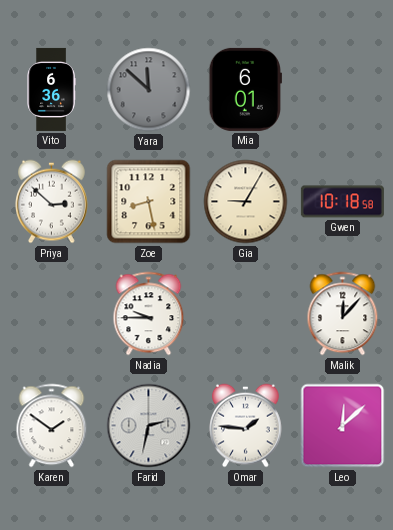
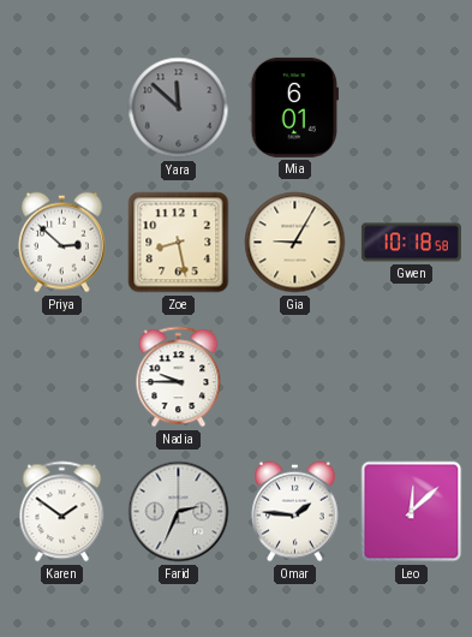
Vito: 6:36 -> none (51, 89)
Malik: 12:07 -> none (343, 314)
Farid: 2:32 -> 2:34 (179, 512)
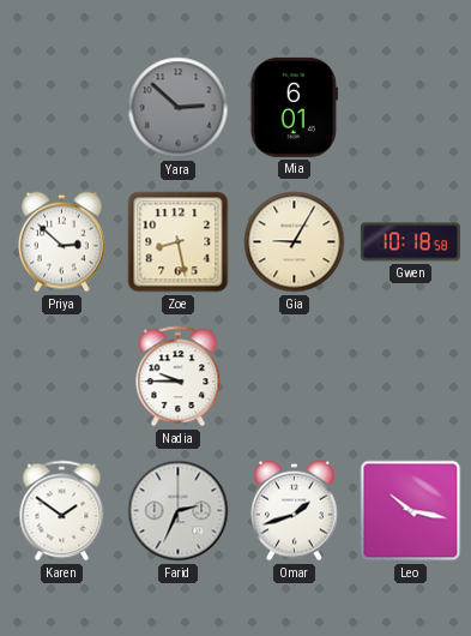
Yara: 11:52 -> 2:52 (179, 108)
Omar: 1:46 -> 1:42 (295, 511)
Leo: 12:08 -> 10:17 (411, 511)
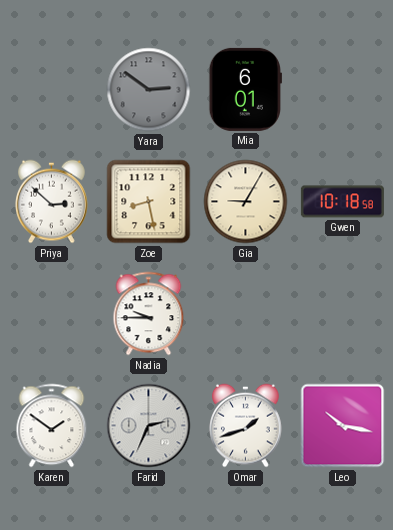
Yara: 2:52 -> 2:51 (149, 90)
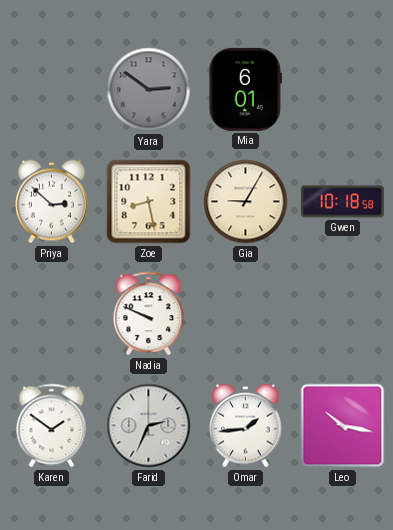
Nadia: 9:45 -> 9:49 (149, 314)
Omar: 1:42 -> 1:44 (246, 426)
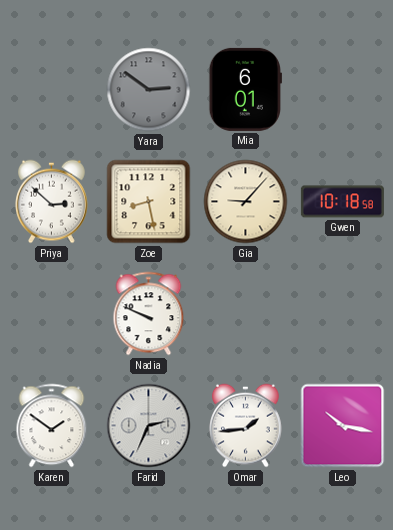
Gia: 9:05 -> 9:07 (246, 202)
